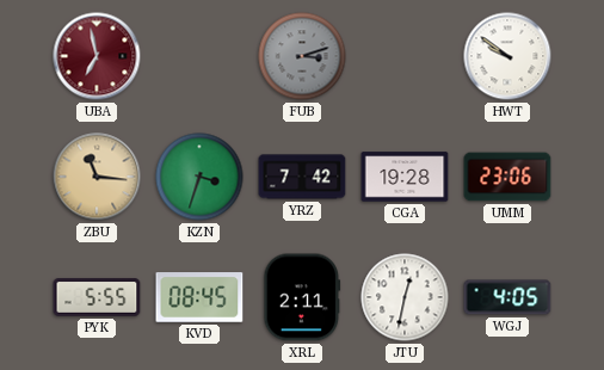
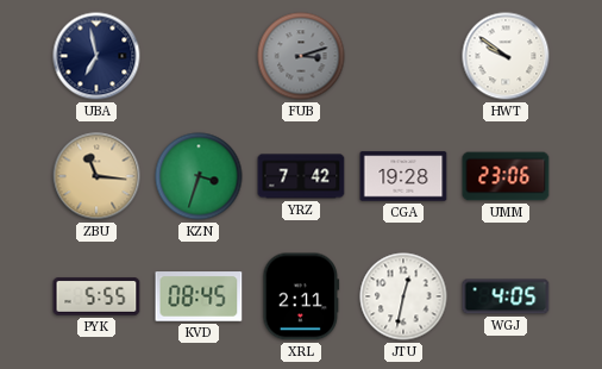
UBA dial: burgundy -> navy (96, 56)
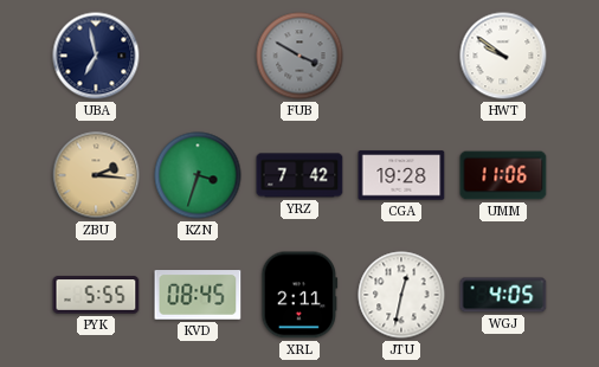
FUB: 3:12 -> 3:50 (299, 56)
ZBU: 11:16 -> 2:16 (96, 175)
UMM: 23:06 -> 11:06 (503, 175)
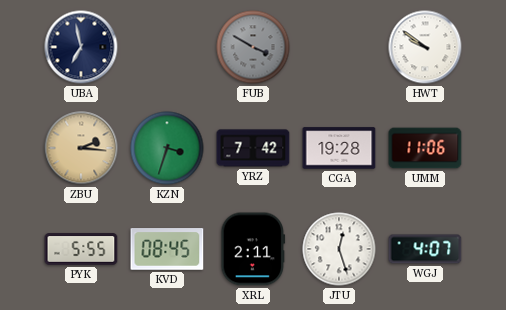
JTU: 12:32 -> 12:27 (339, 249)
WGJ: 4:05 -> 4:07 (425, 249)
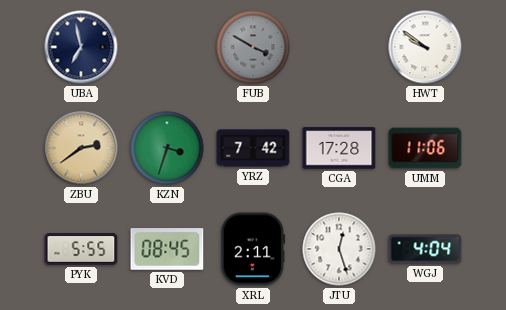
ZBU: 2:16 -> 2:39 (81, 148)
CGA: 19:28 -> 17:28 (339, 148)
WGJ: 4:07 -> 4:04 (425, 249)
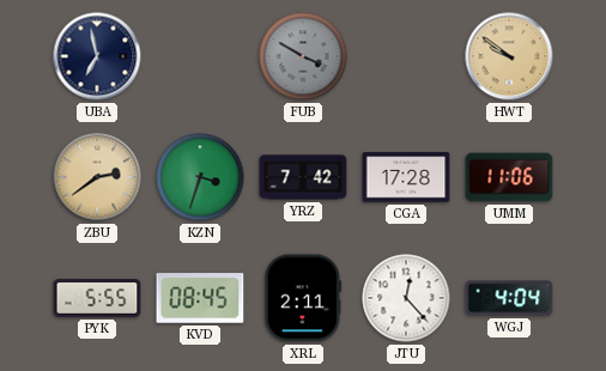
HWT dial: white -> champagne (509, 56)
JTU: 12:27 -> 12:23 (406, 298)
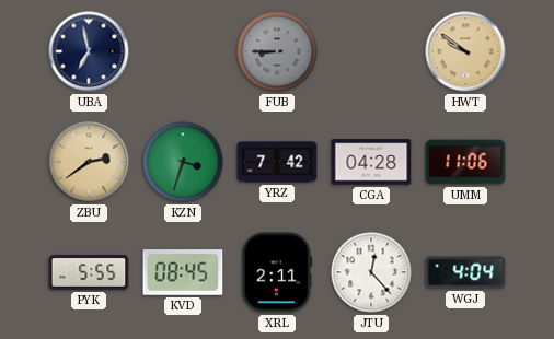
FUB: 3:50 -> 8:45 (277, 51)
CGA: 17:28 -> 04:28 (371, 162)
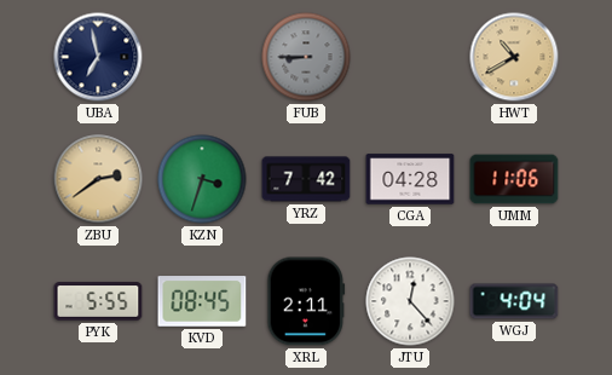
HWT: 9:51 -> 10:40 (514, 57)
